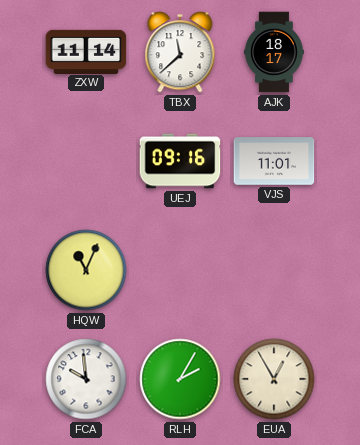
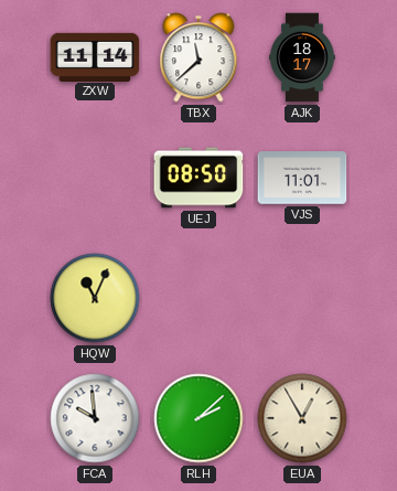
UEJ: 09:16 -> 08:50 (198, 178)
RLH: 2:05 -> 2:08 (198, 418)
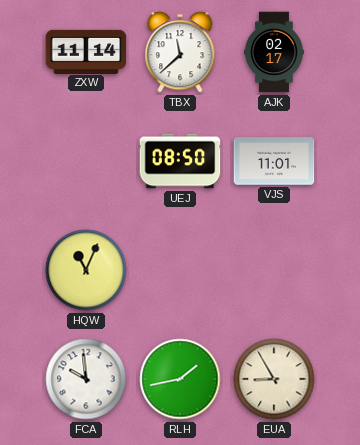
AJK: 18:17 -> 02:17 (275, 52)
RLH: 2:08 -> 1:43 (180, 379)
EUA: 12:55 -> 8:55 (274, 379)
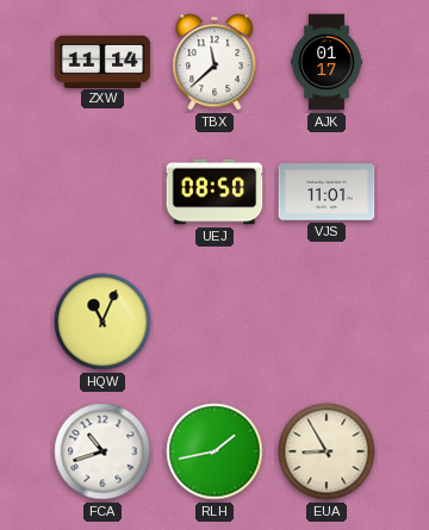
AJK: 02:17 -> 01:17 (328, 62)
FCA: 9:59 -> 10:42 (102, 451)
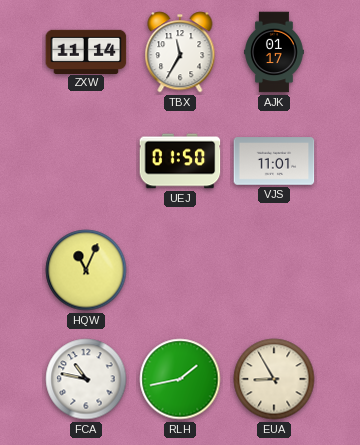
TBX: 11:38 -> 11:35 (180, 52)
UEJ: 08:50 -> 01:50 (180, 161)
FCA: 10:42 -> 10:47 (86, 379)
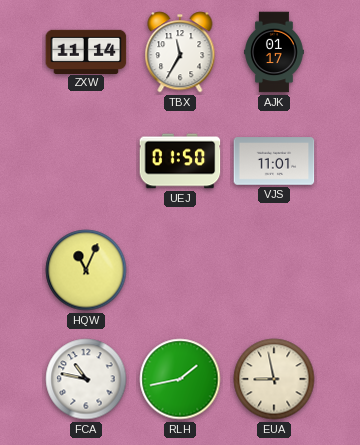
EUA: 8:55 -> 8:58 (274, 379)
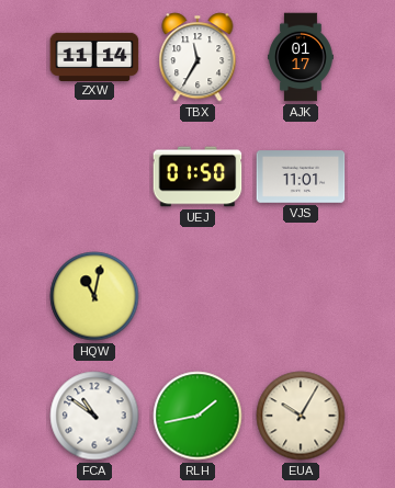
HQW: 11:04 -> 11:02 (94, 296)
FCA: 10:47 -> 10:51 (94, 416)
EUA: 8:58 -> 10:05 (301, 416)
